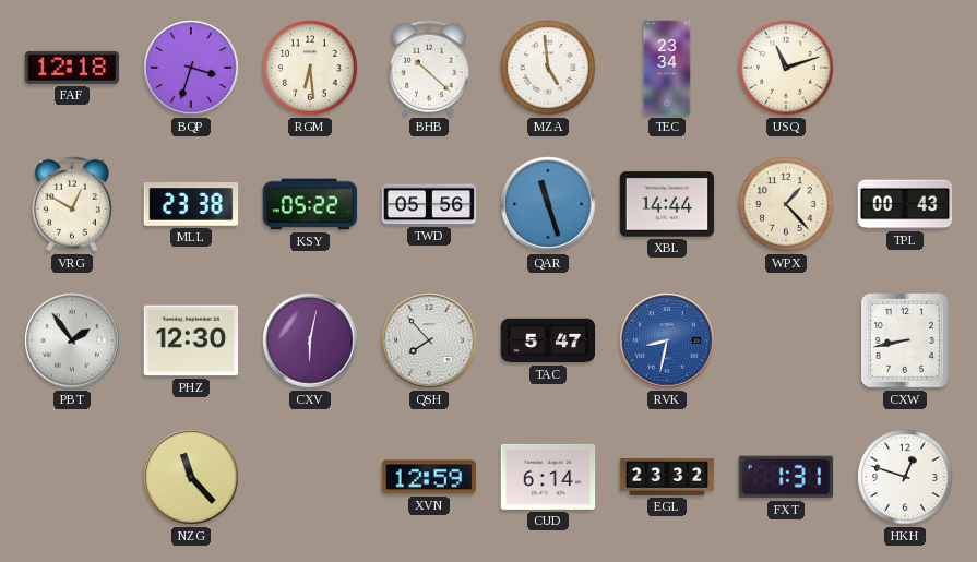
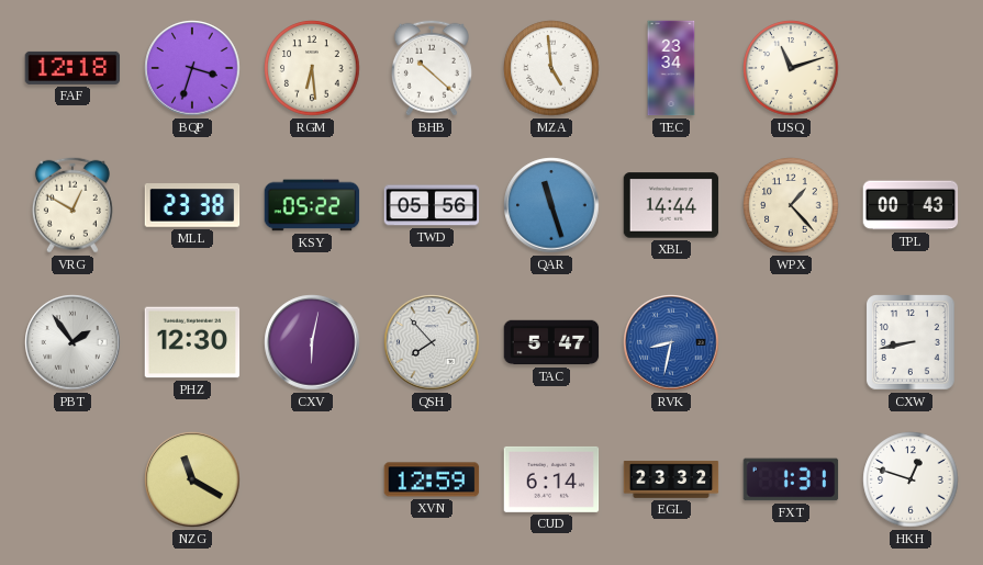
NZG: 11:23 -> 11:20 (192, 479)
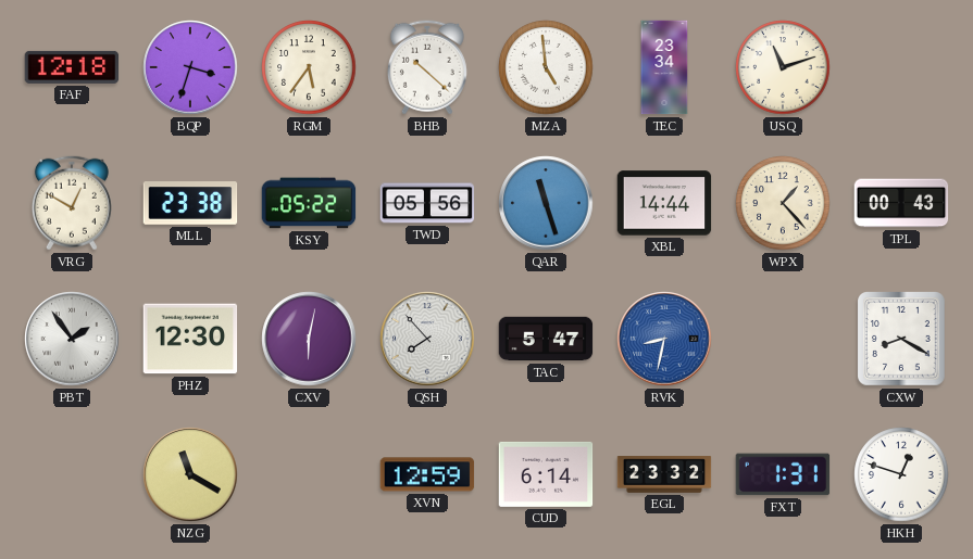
RGM: 6:29 -> 5:36 (309, 67)
CXW: 8:43 -> 8:20 (902, 340)
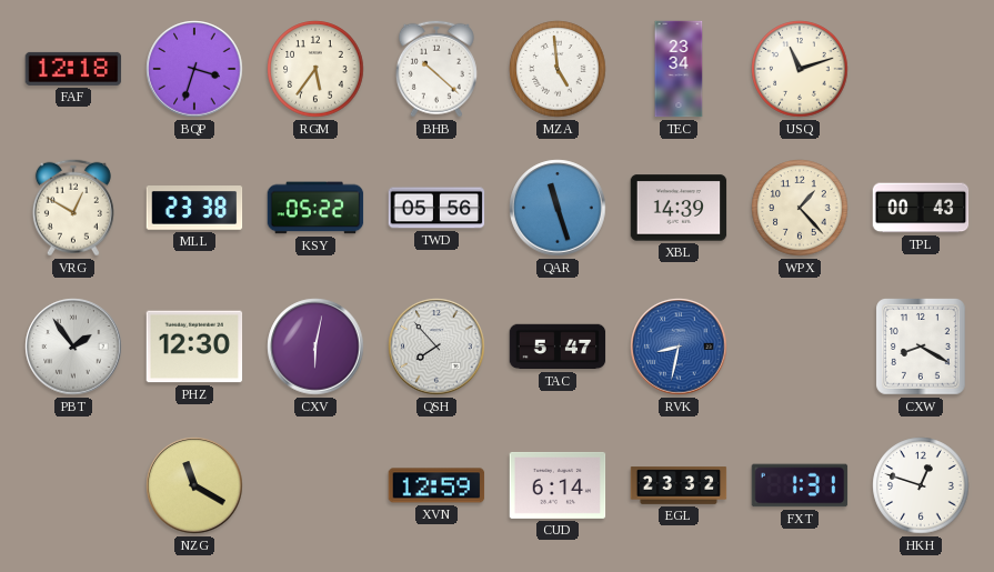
XBL: 14:44 -> 14:39 (679, 208)
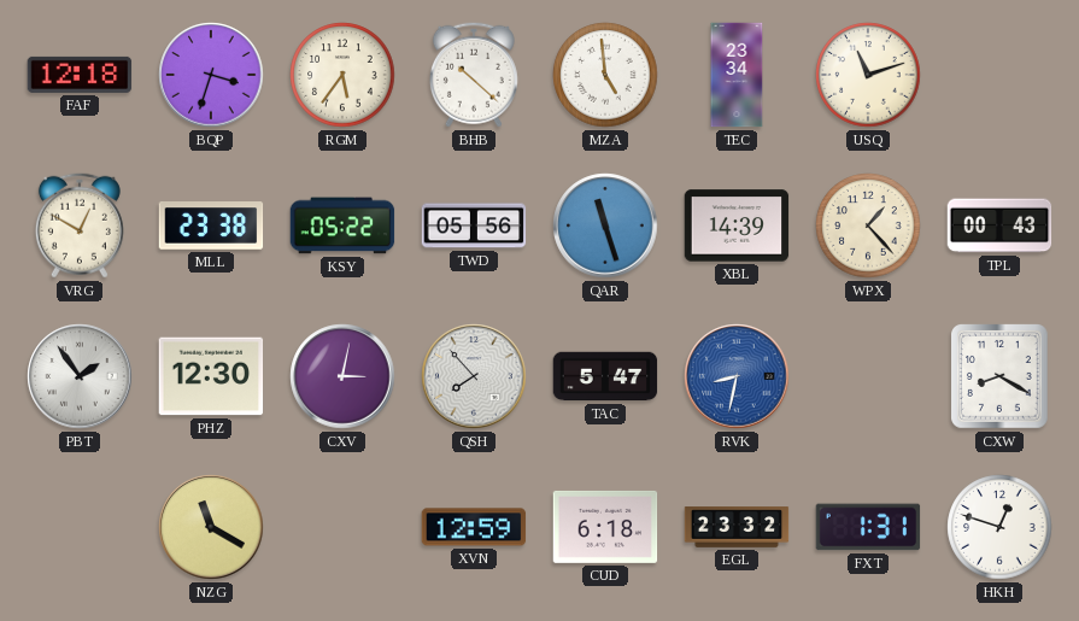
CXV: 6:02 -> 3:02 (342, 376)
CUD: 6:14 -> 6:18 (605, 527)
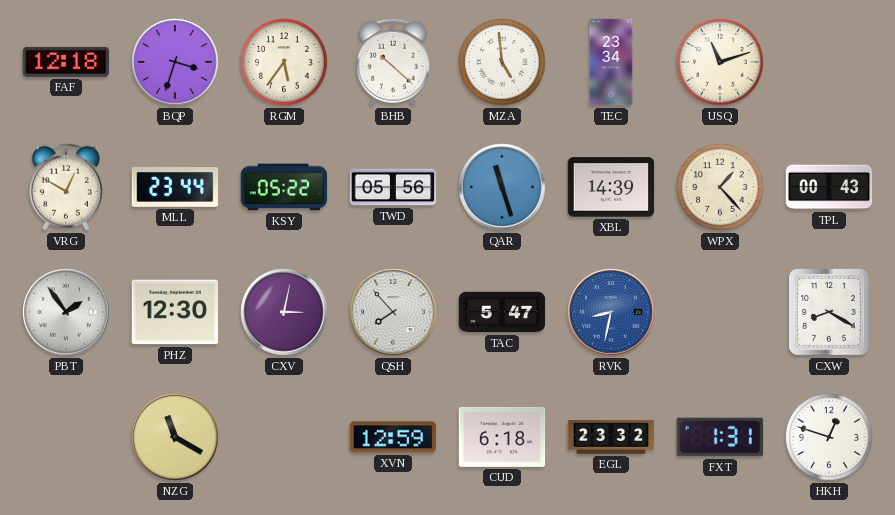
MLL: 23:38 -> 23:44 (175, 187)
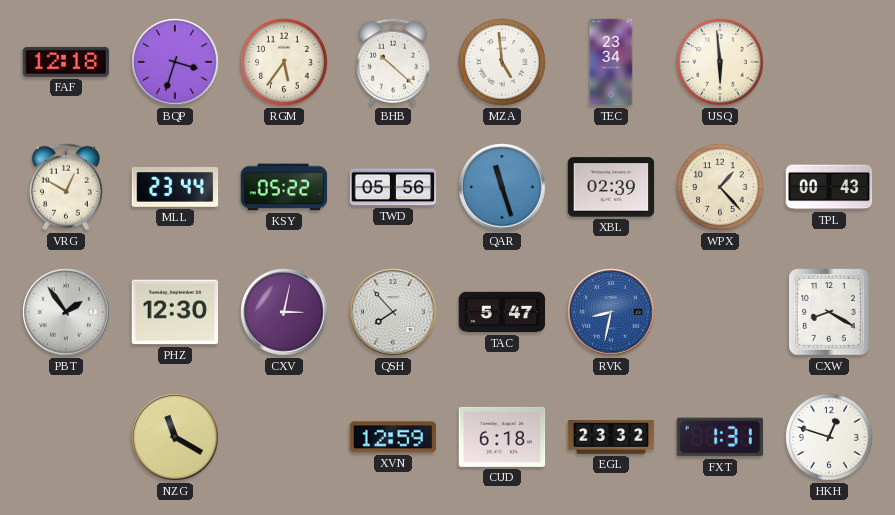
USQ: 11:12 -> 5:59 (720, 62)
XBL: 14:39 -> 02:39 (611, 187)
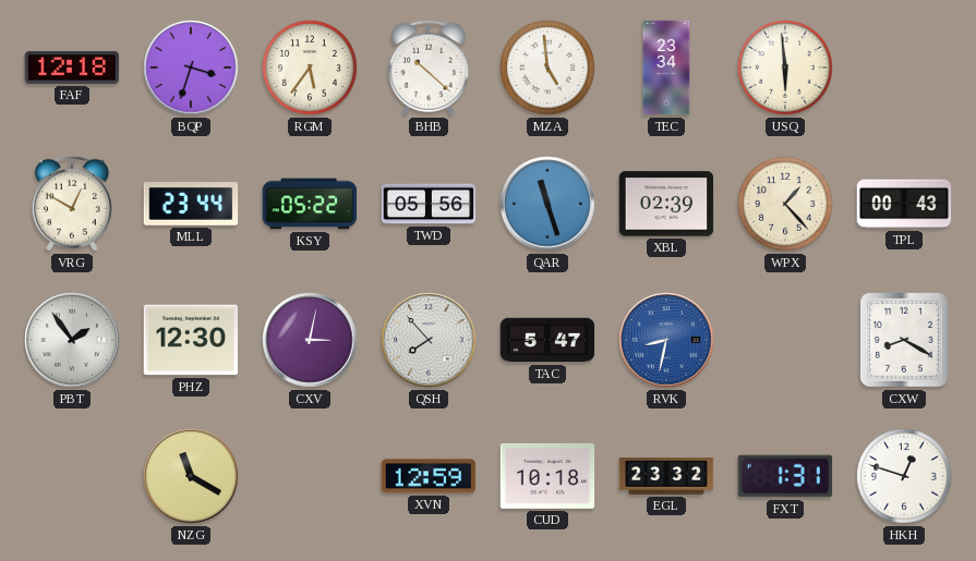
CUD: 6:18 -> 10:18 (547, 476)
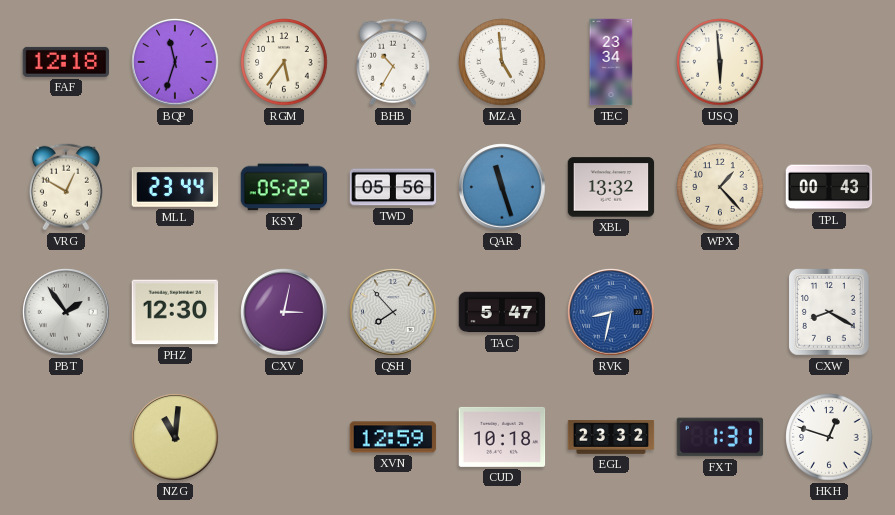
BQP: 3:33 -> 11:33 (175, 62)
BHB: 10:22 -> 10:35 (393, 62)
XBL: 02:39 -> 13:32 (611, 187)
NZG: 11:20 -> 11:01 (175, 437)
